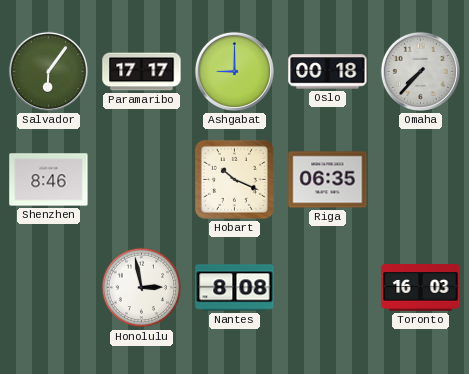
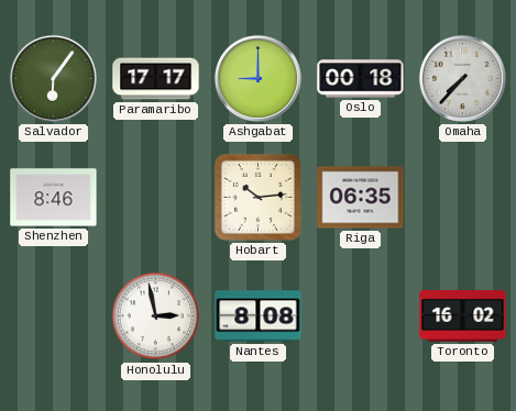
Hobart: 10:19 -> 10:14 (257, 197)
Toronto: 16:03 -> 16:02 (463, 316)
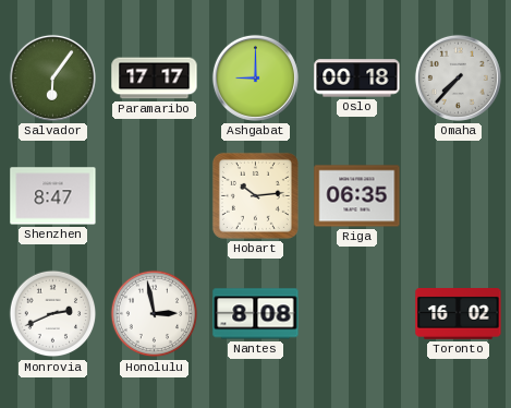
Shenzhen: 8:46 -> 8:47 (53, 196)
Monrovia: none -> 2:41 (53, 314)
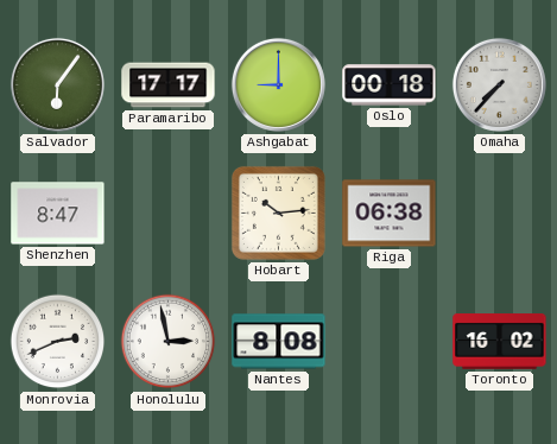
Riga: 06:35 -> 06:38 (390, 214)
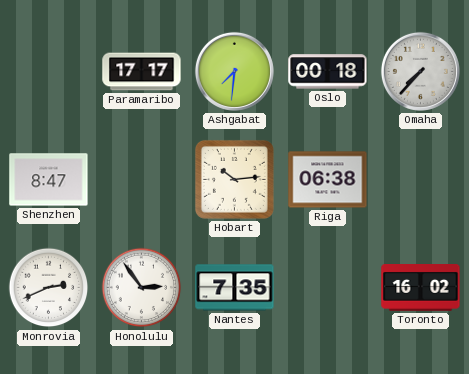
Salvador: 6:06 -> none (57, 84)
Ashgabat: 9:00 -> 7:31 (234, 71)
Honolulu: 2:58 -> 2:54 (142, 288)
Nantes: 8:08 -> 7:35 (235, 288)
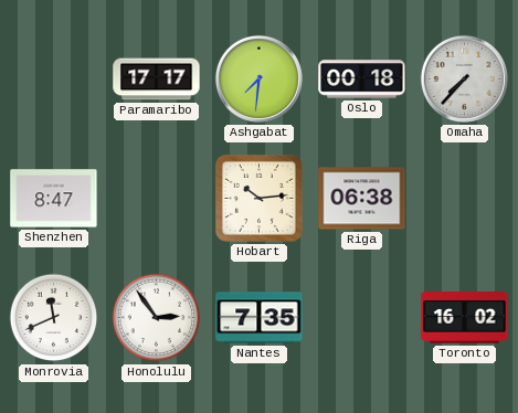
Monrovia: 2:41 -> 11:41 (54, 318)
